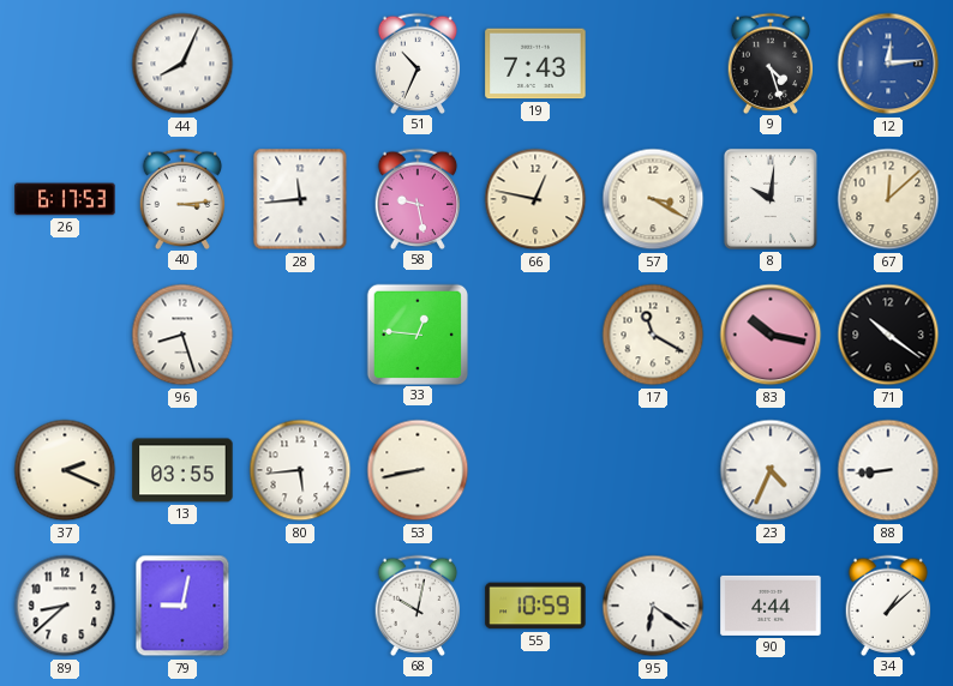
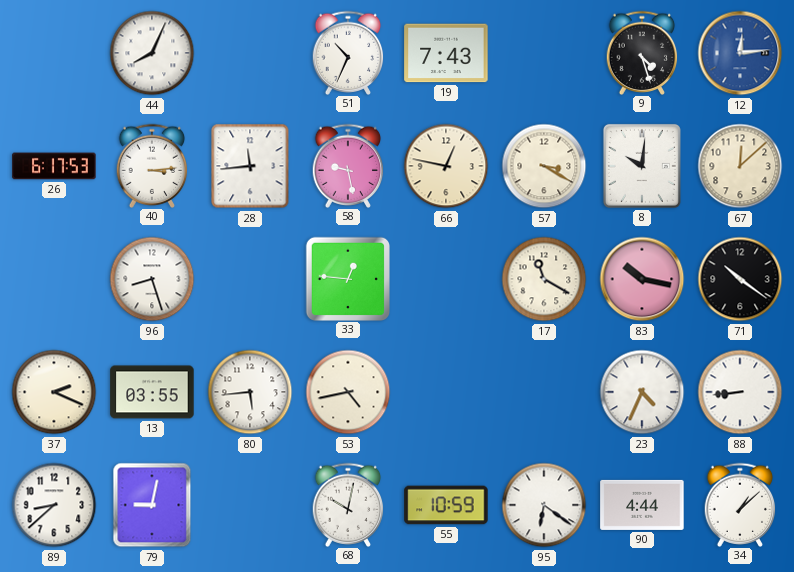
53: 8:43 -> 4:43 (348, 392)
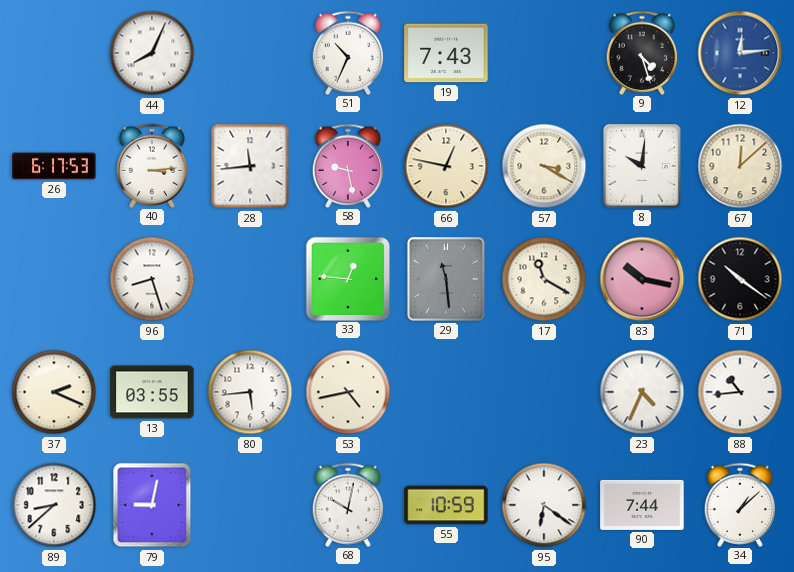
29: none -> 11:29 (446, 279)
88: 8:44 -> 10:44 (740, 392)
90: 4:44 -> 7:44 (642, 505)
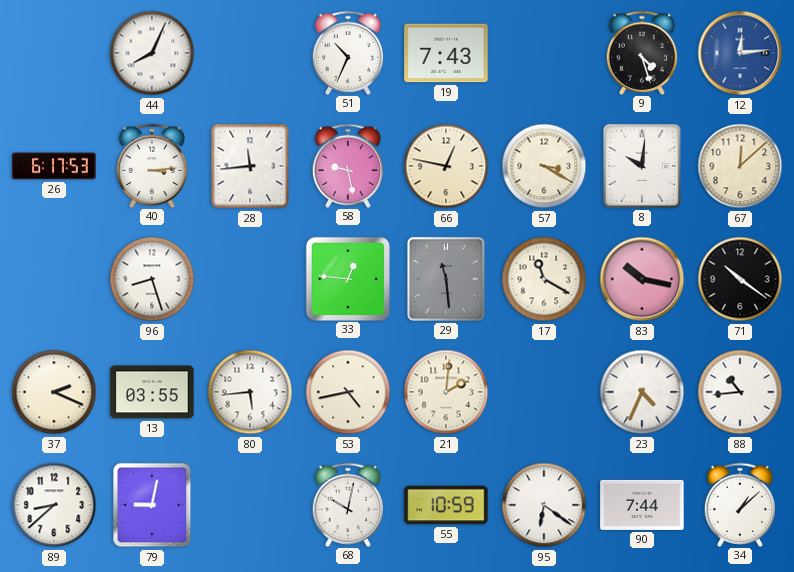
21: none -> 2:01 (446, 392)
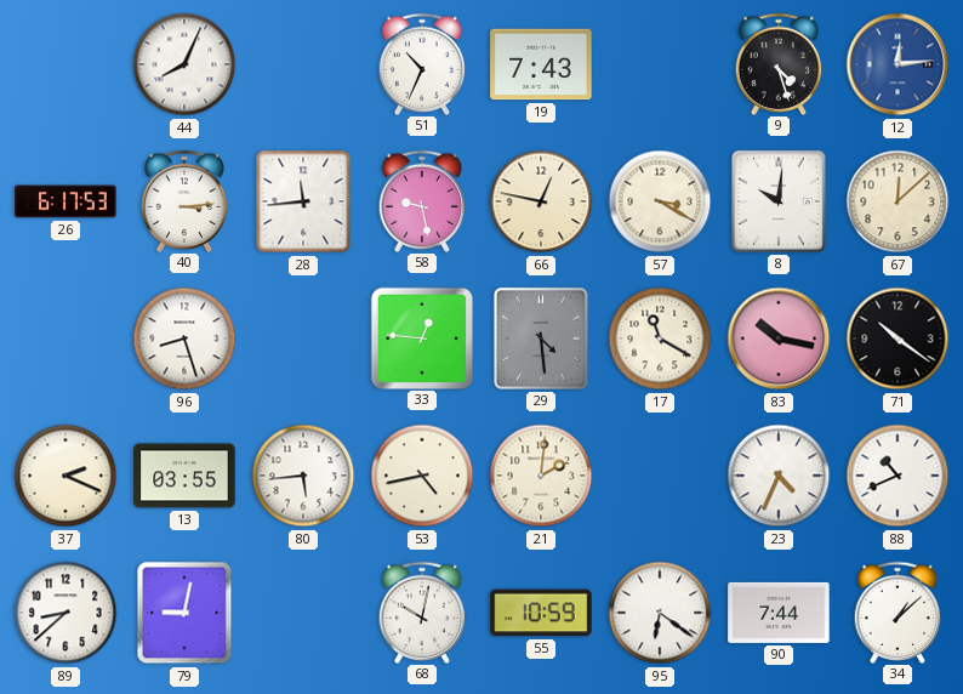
29: 11:29 -> 4:29 (541, 339)
88: 10:44 -> 10:41 (898, 476)
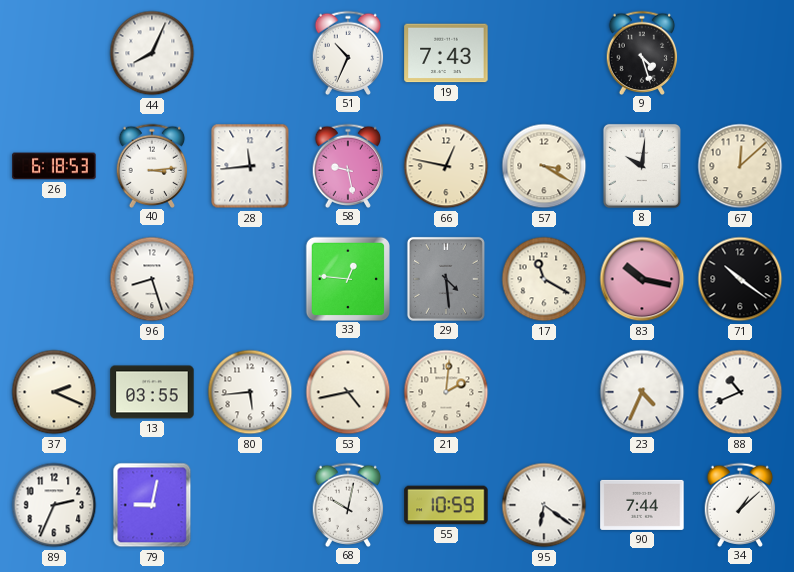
12: 12:14 -> none (898, 64)
26: 6:17 -> 6:18 (54, 166)
89: 8:38 -> 2:34 (54, 505)
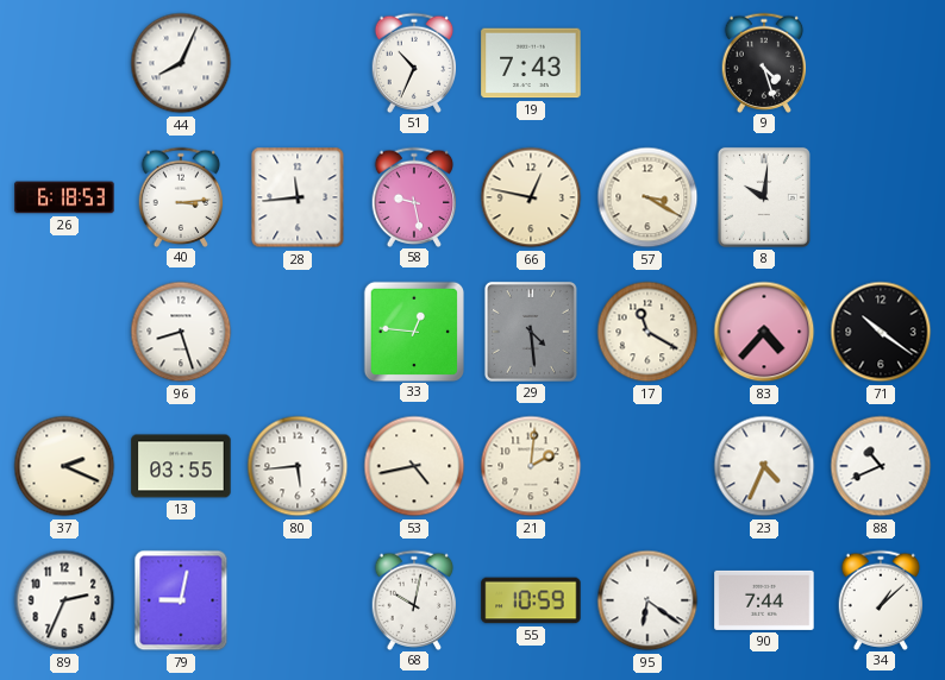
67: 12:08 -> none (740, 166)
83: 10:17 -> 4:37 (764, 332)
